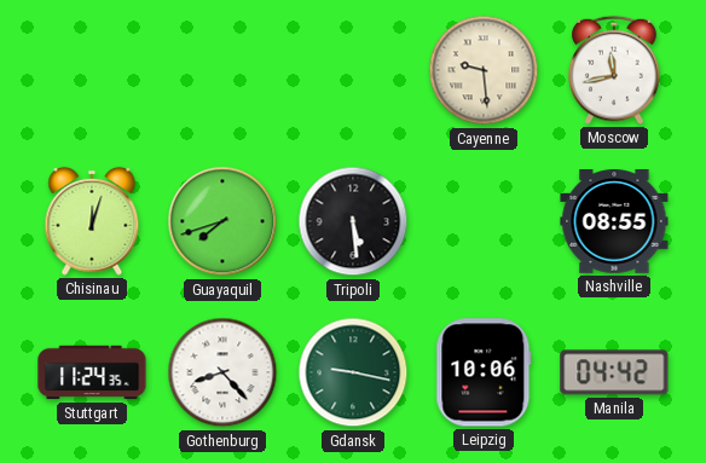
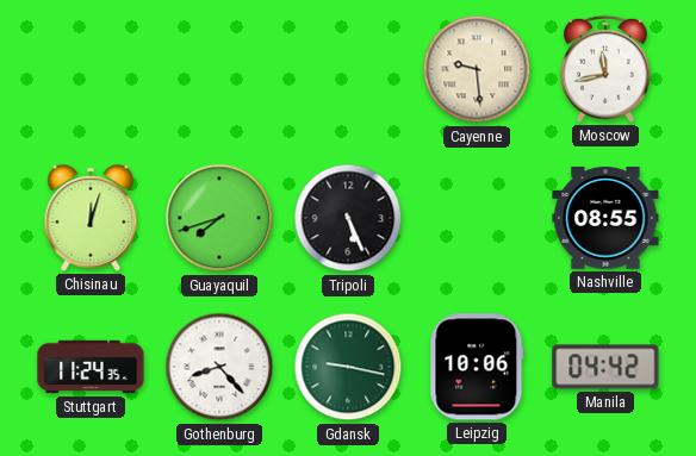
Tripoli: 5:29 -> 5:26 (348, 218)
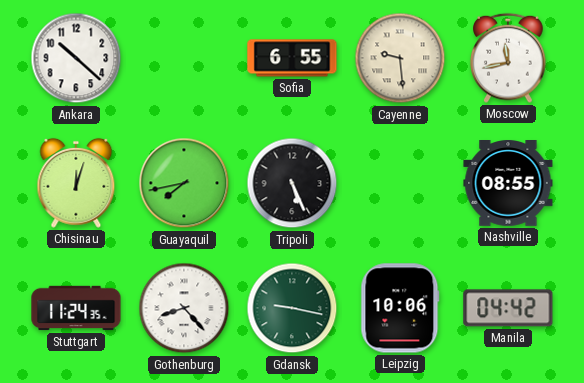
Ankara: none -> 10:22 (76, 58)
Sofia: none -> 6:55 (292, 58)
Guayaquil: 7:42 -> 7:43 (184, 183)
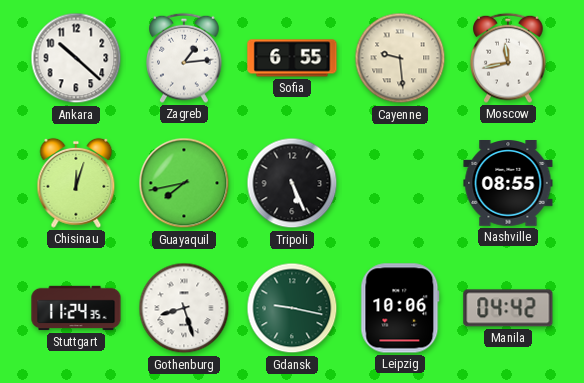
Zagreb: none -> 1:14 (184, 58)
Gothenburg: 8:23 -> 8:27 (184, 308)
